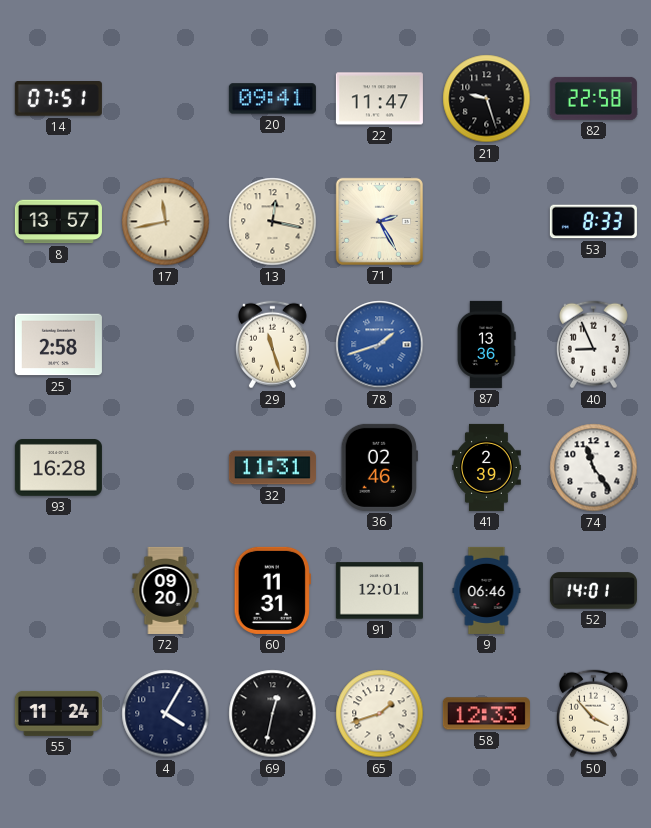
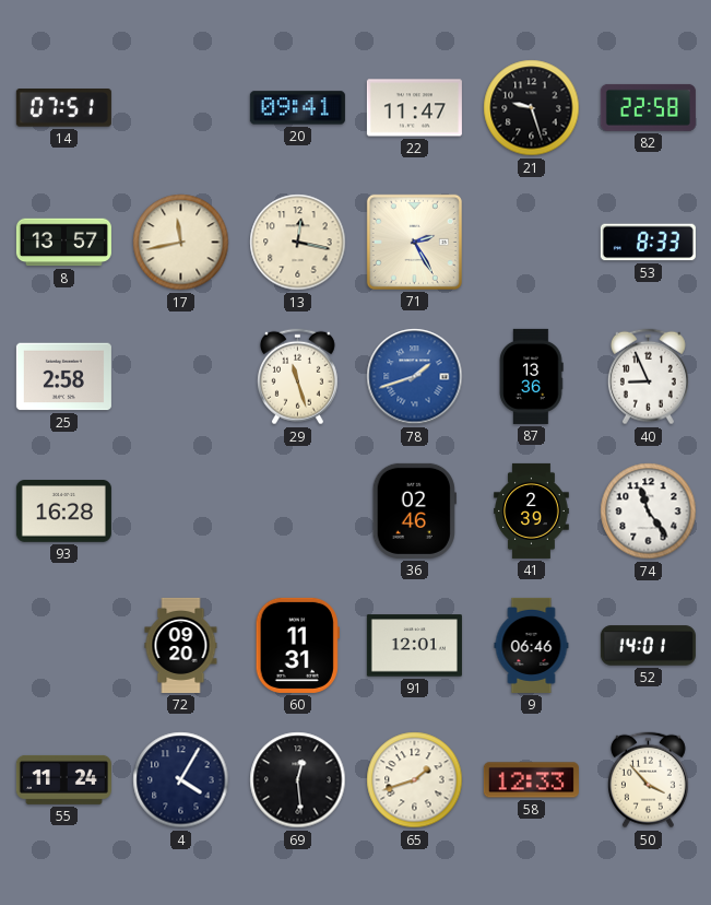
32: 11:31 -> none (272, 468)
69: 12:32 -> 12:29 (298, 780)
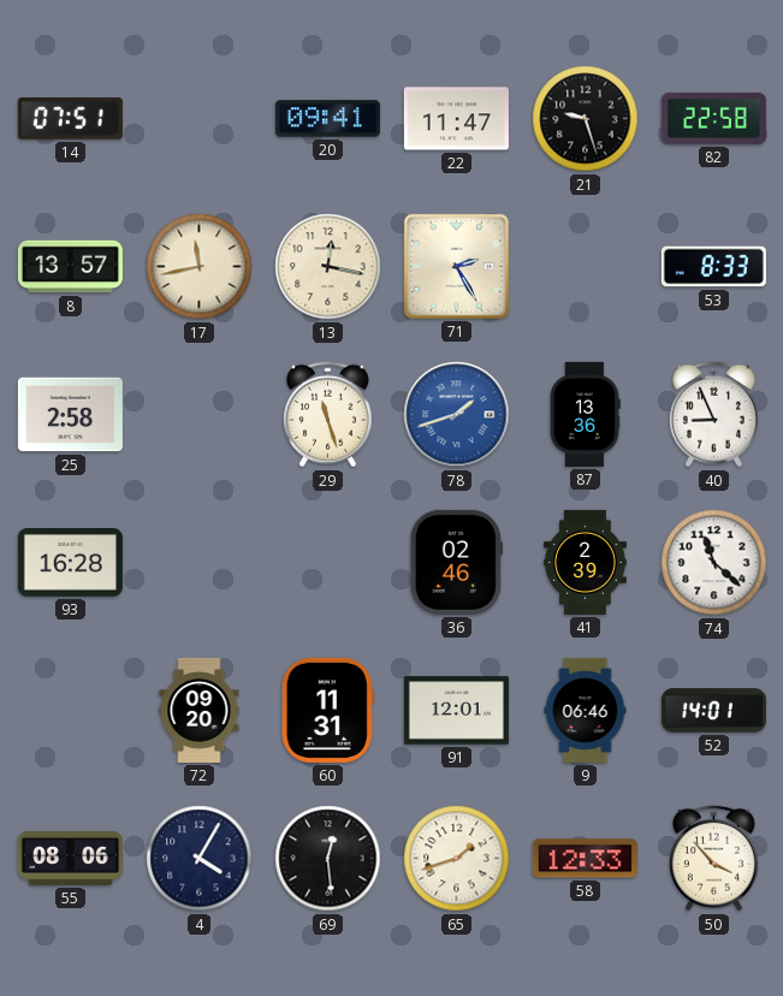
74: 11:24 -> 11:22 (714, 563)
55: 11:24 -> 08:06 (70, 858)
